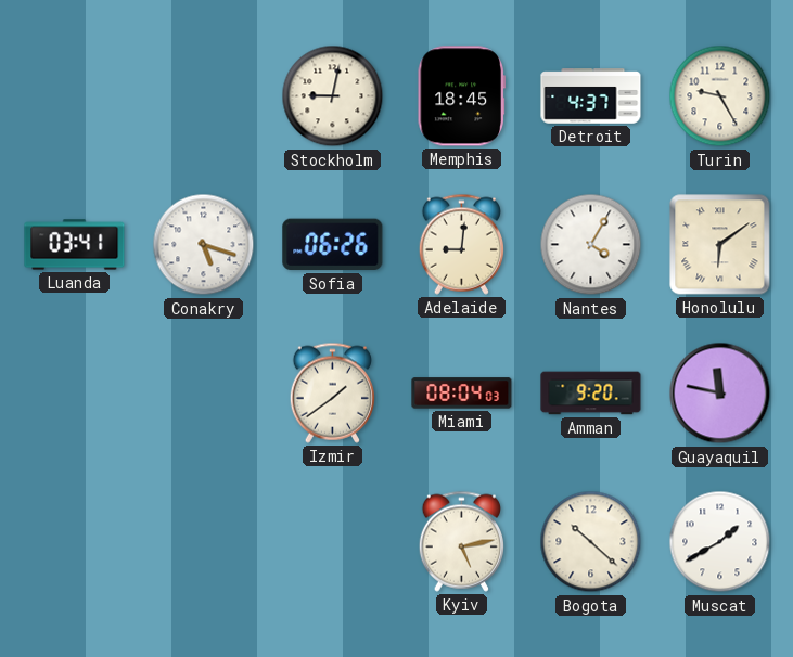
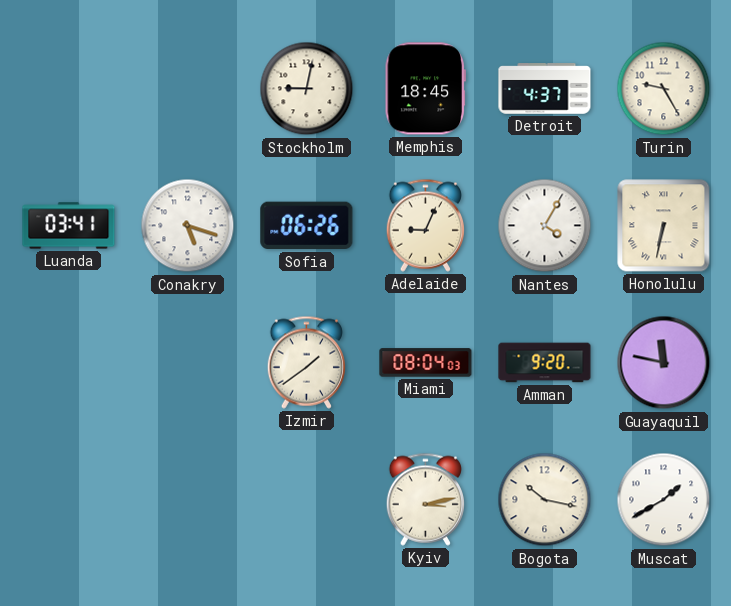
Adelaide: 9:01 -> 9:04 (425, 225)
Honolulu: 6:09 -> 6:32 (664, 226)
Kyiv: 5:13 -> 3:13 (425, 499)
Bogota: 10:22 -> 10:17 (545, 500)
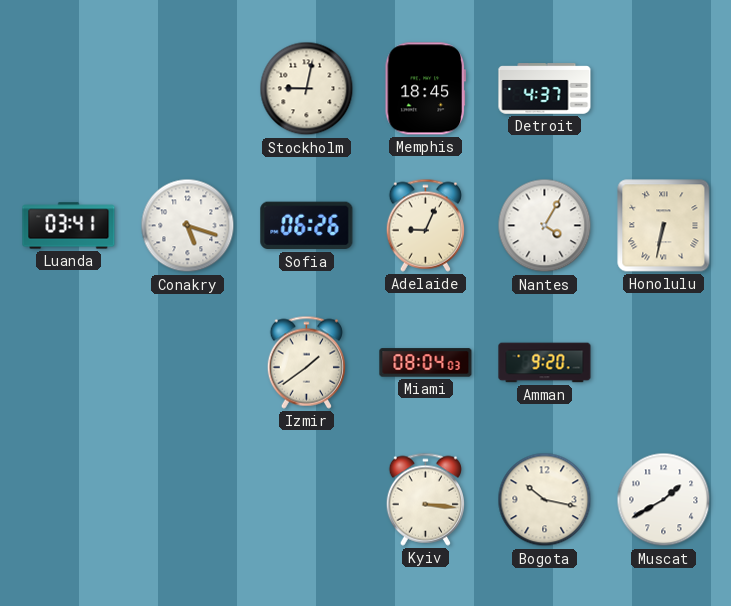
Turin: 9:25 -> none (664, 89)
Guayaquil: 11:47 -> none (664, 363)
Kyiv: 3:13 -> 3:16 (425, 499)
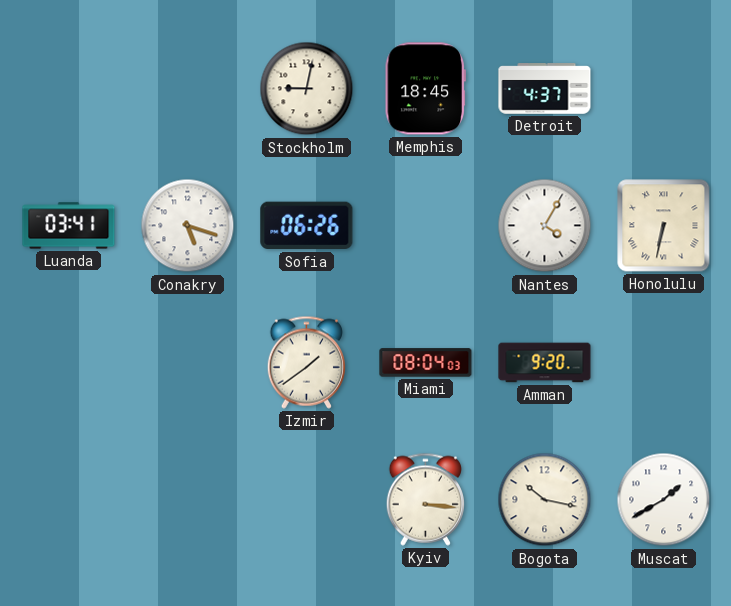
Adelaide: 9:04 -> none (425, 225)
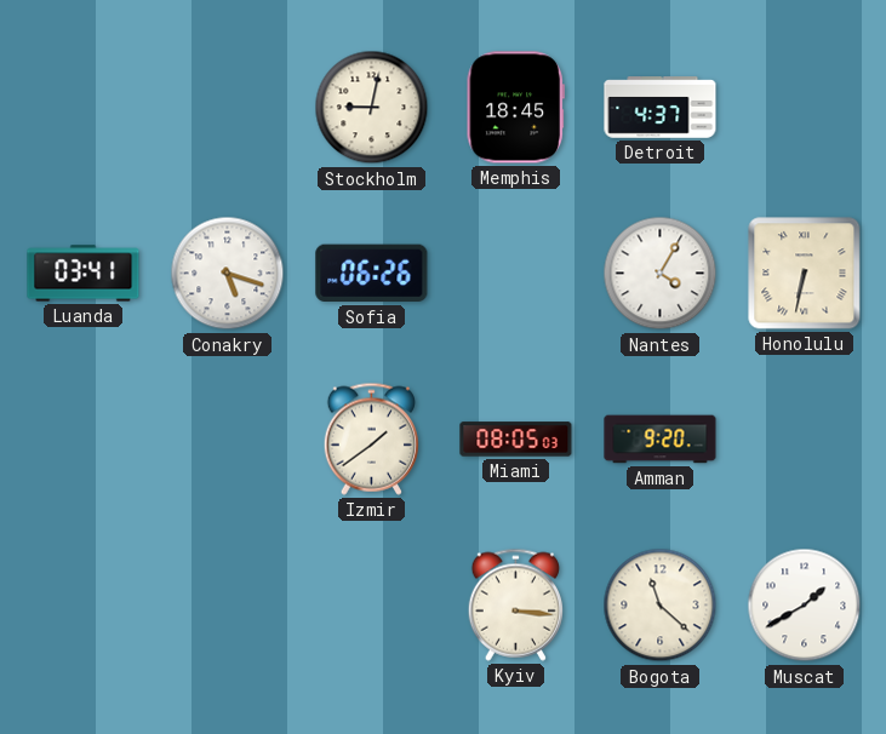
Miami: 08:04 -> 08:05 (516, 440)
Bogota: 10:17 -> 11:22 (661, 606)
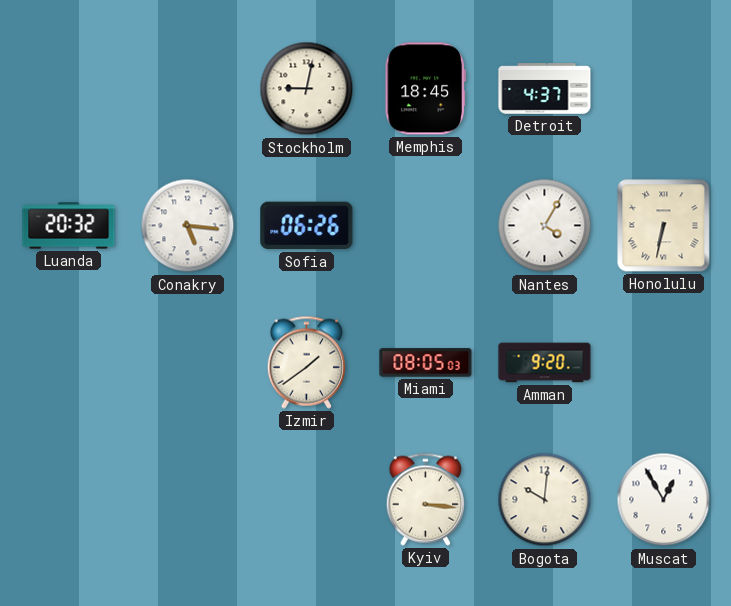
Luanda: 03:41 -> 20:32 (69, 226)
Conakry: 5:18 -> 5:16 (188, 226)
Bogota: 11:22 -> 10:01 (545, 500)
Muscat: 1:40 -> 12:55 (664, 500)
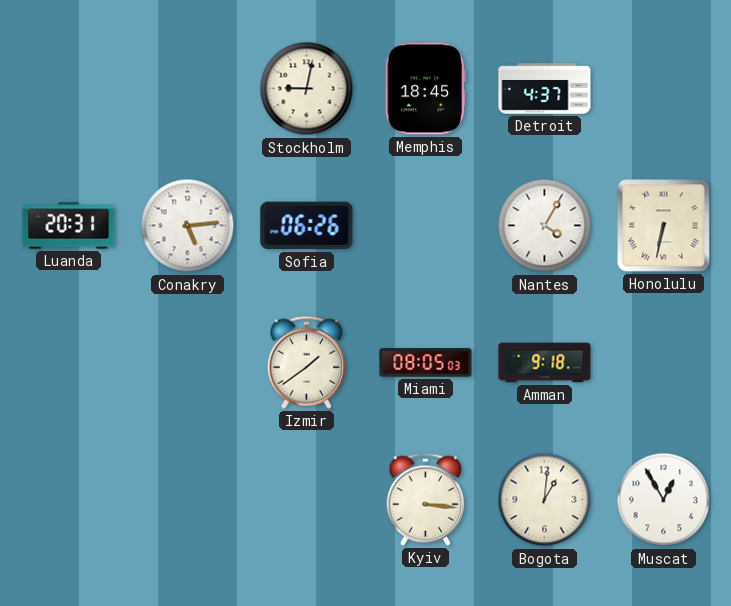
Luanda: 20:32 -> 20:31 (69, 226)
Conakry: 5:16 -> 5:14 (188, 226)
Amman: 9:20 -> 9:18 (545, 363)
Bogota: 10:01 -> 1:01 (545, 500)
